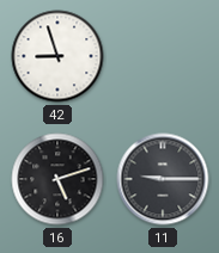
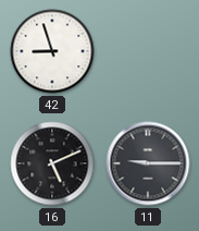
16: 5:12 -> 5:11 (52, 163)
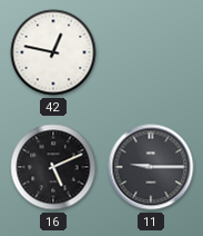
42: 8:57 -> 12:47 (53, 52)
